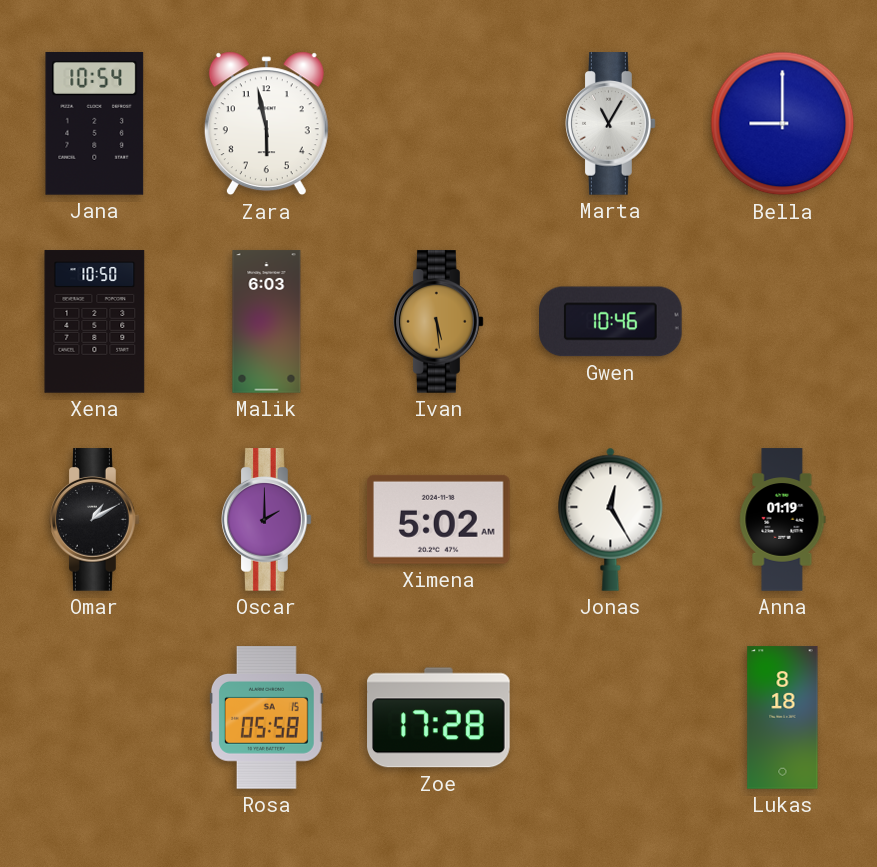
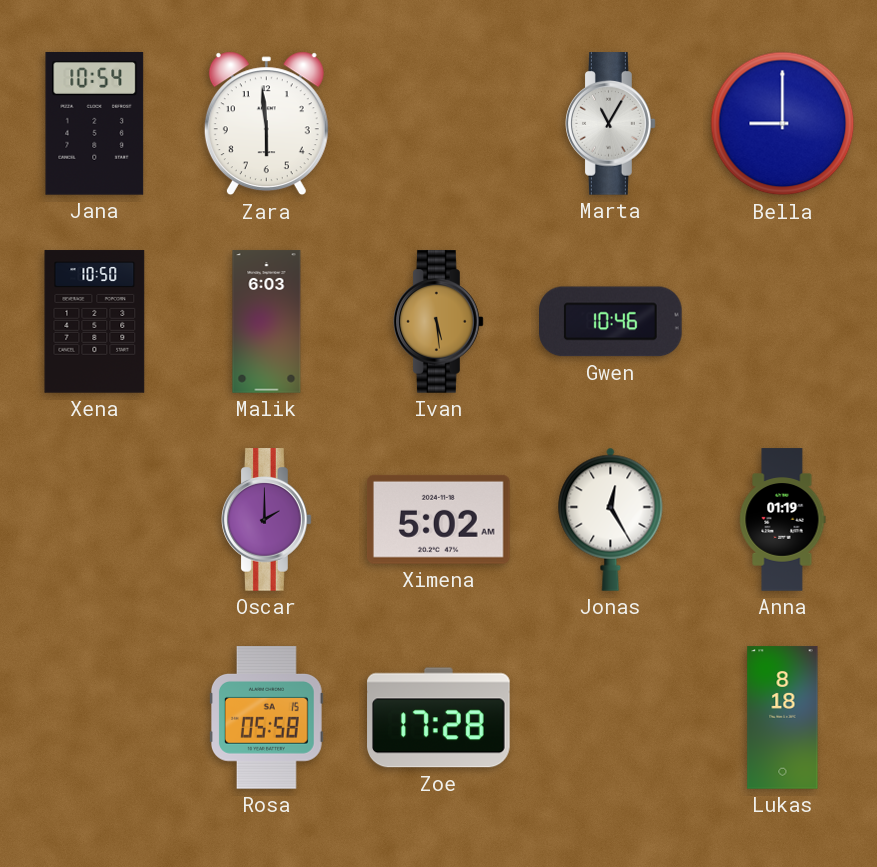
Zara: 5:58 -> 5:59 (266, 124)
Omar: 1:10 -> none (95, 520)
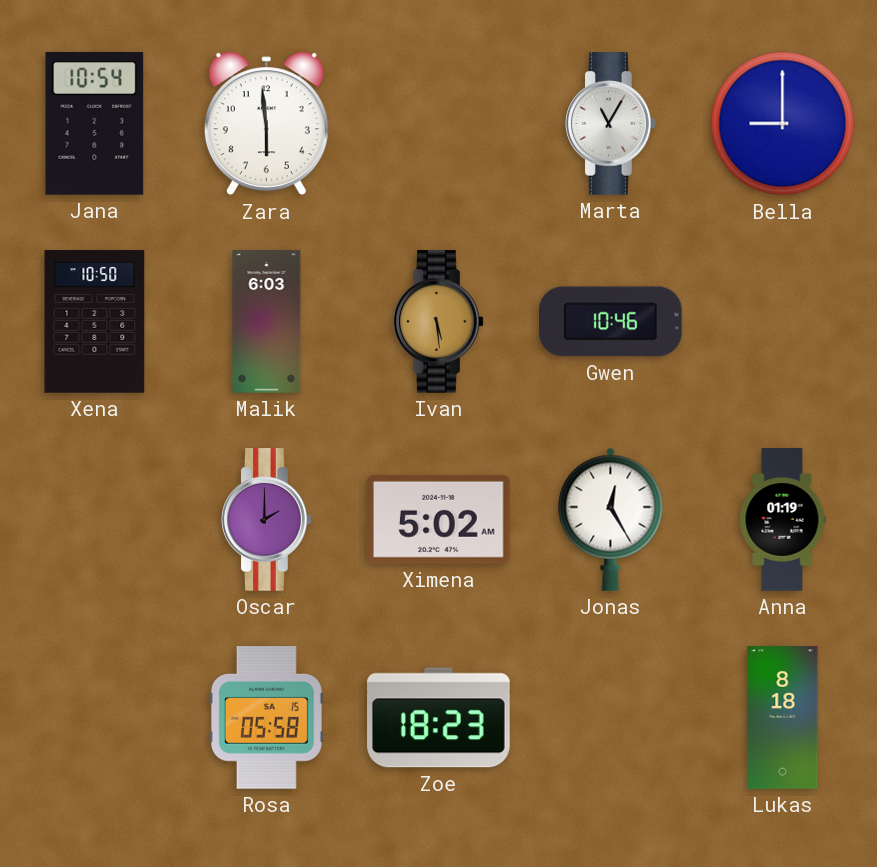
Zoe: 17:28 -> 18:23 (439, 718)
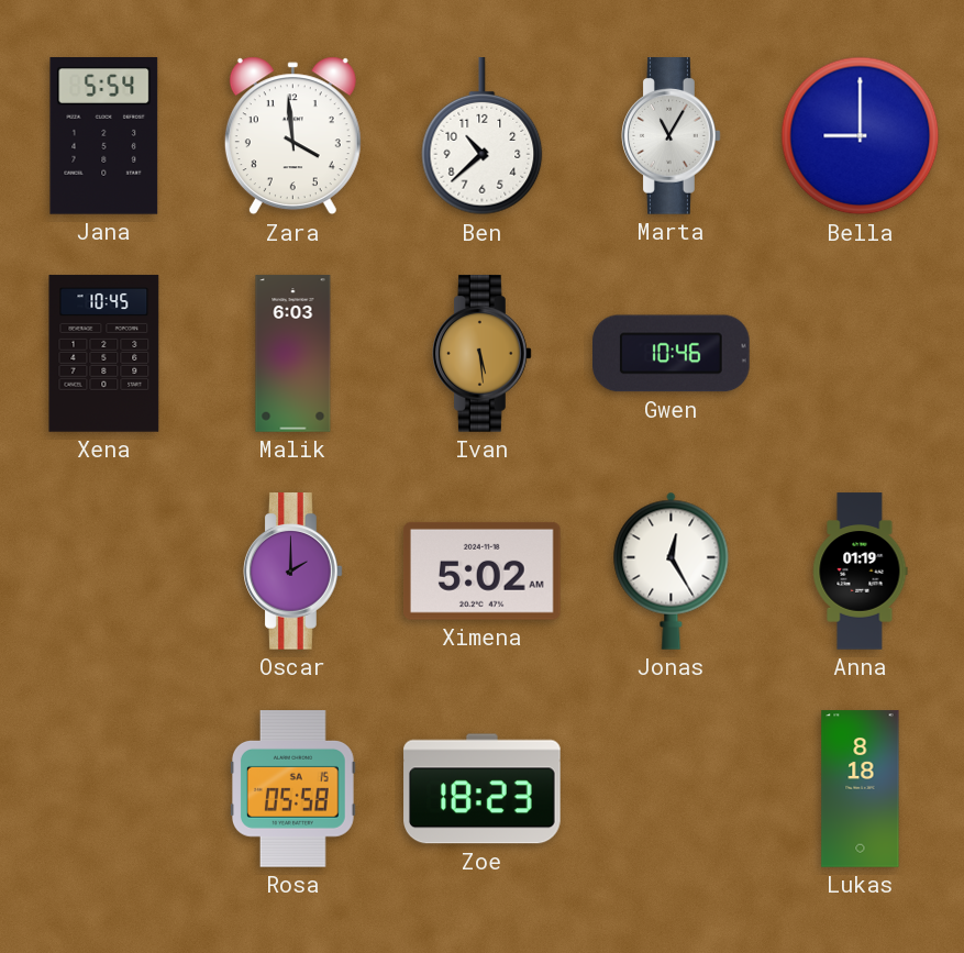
Jana: 10:54 -> 5:54 (104, 136)
Zara: 5:59 -> 3:59 (292, 136)
Ben: none -> 10:38 (483, 136)
Xena: 10:50 -> 10:45 (104, 354)
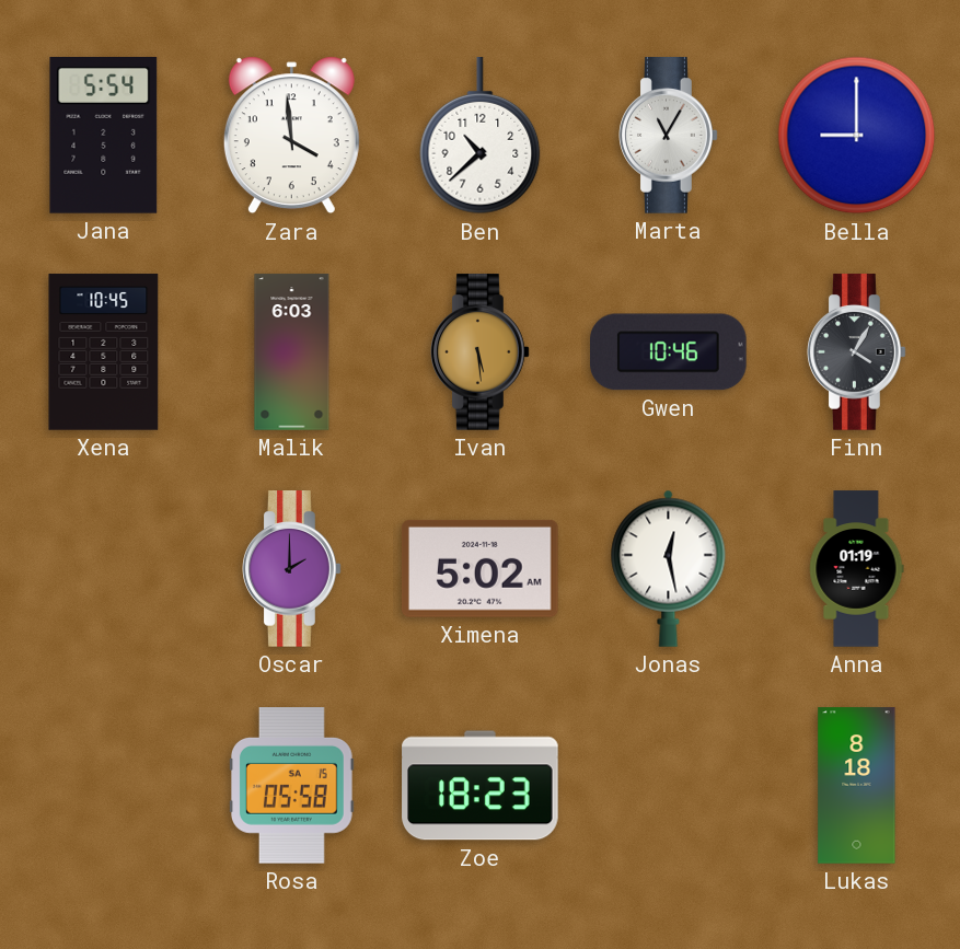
Finn: none -> 4:05 (857, 352)
Jonas: 12:25 -> 12:28 (669, 568)
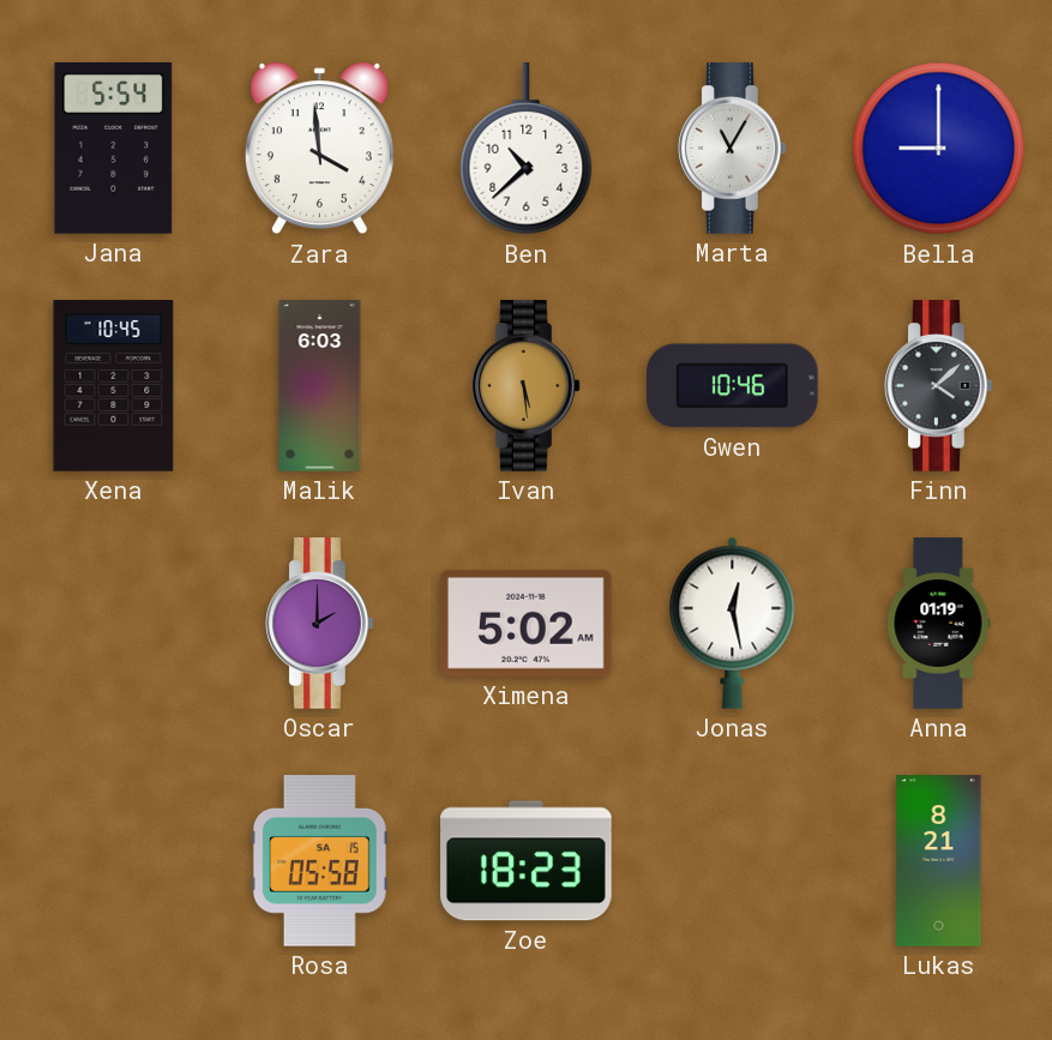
Finn: 4:05 -> 4:08 (939, 386)
Lukas: 8:18 -> 8:21 (939, 861)
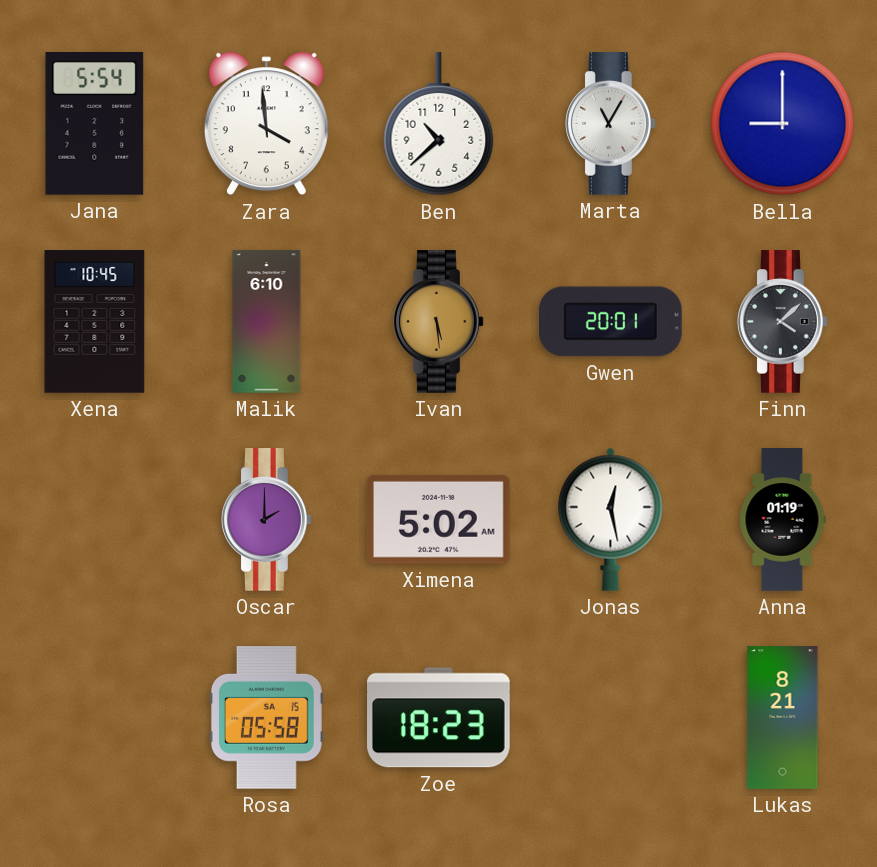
Malik: 6:03 -> 6:10 (267, 322)
Gwen: 10:46 -> 20:01 (611, 322)
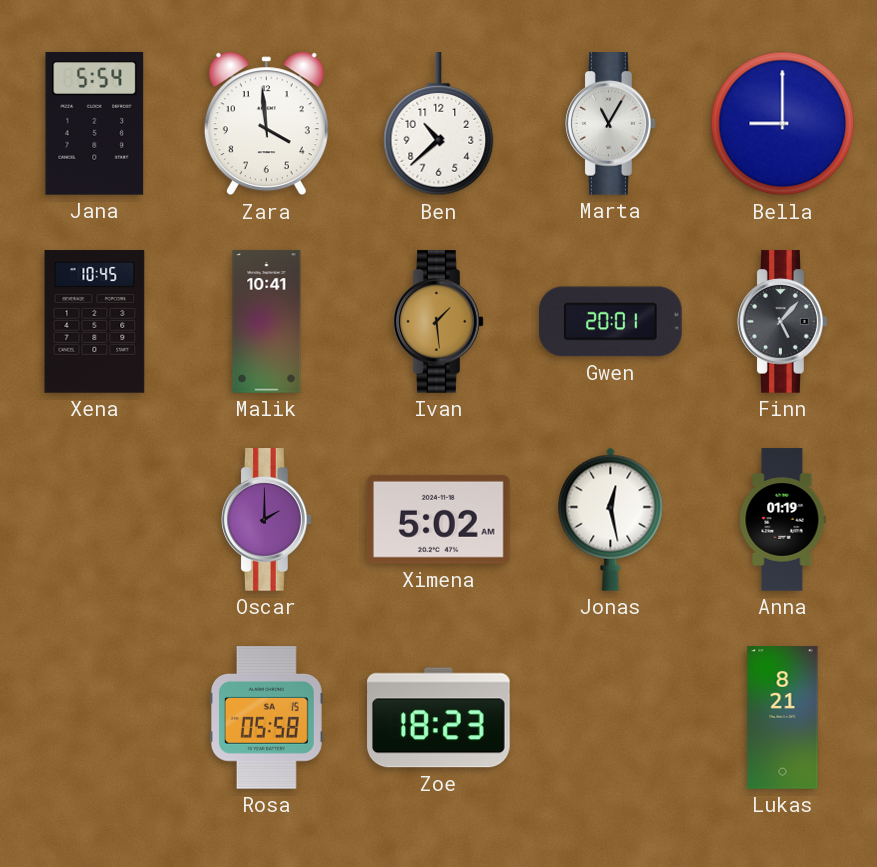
Malik: 6:10 -> 10:41 (267, 322)
Ivan: 5:29 -> 1:29 (439, 322)
Finn: 4:08 -> 5:07 (783, 322)
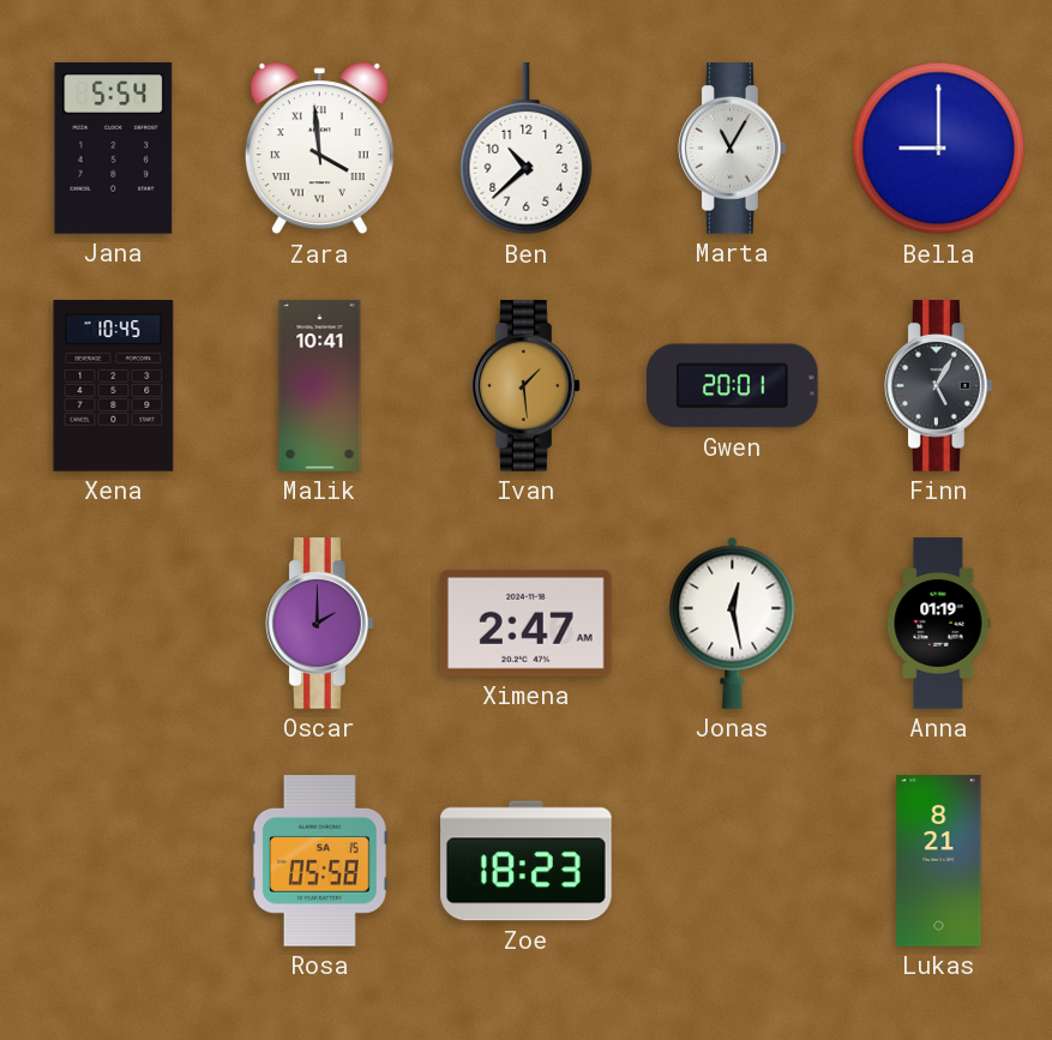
Zara numerals: Arabic -> Roman (319, 149)
Finn: 5:07 -> 5:05 (939, 386)
Ximena: 5:02 -> 2:47 (527, 623)
